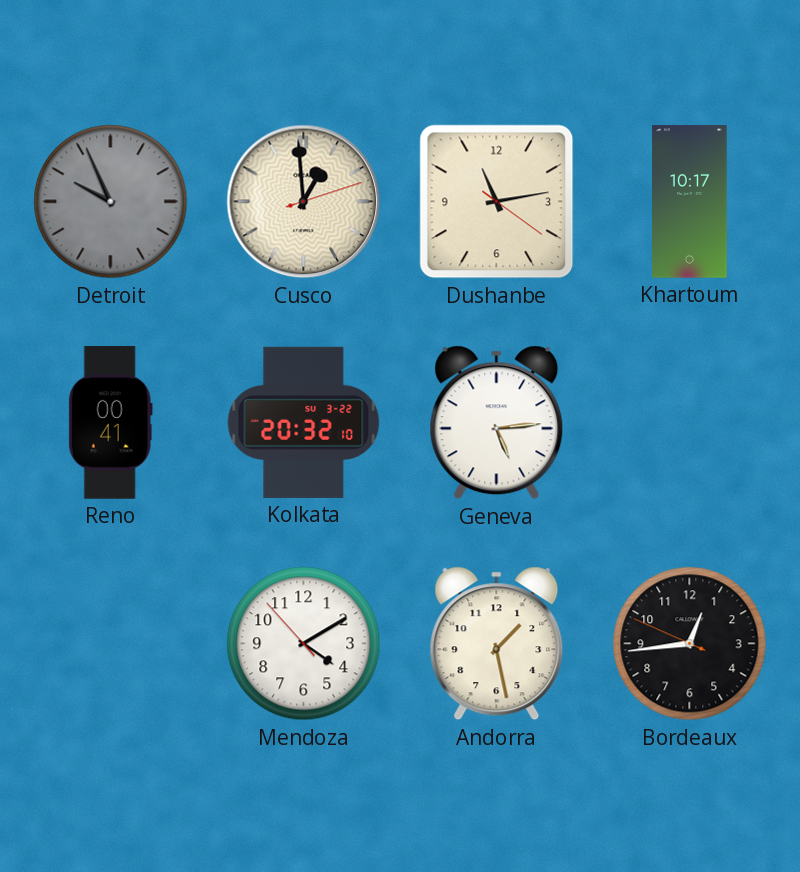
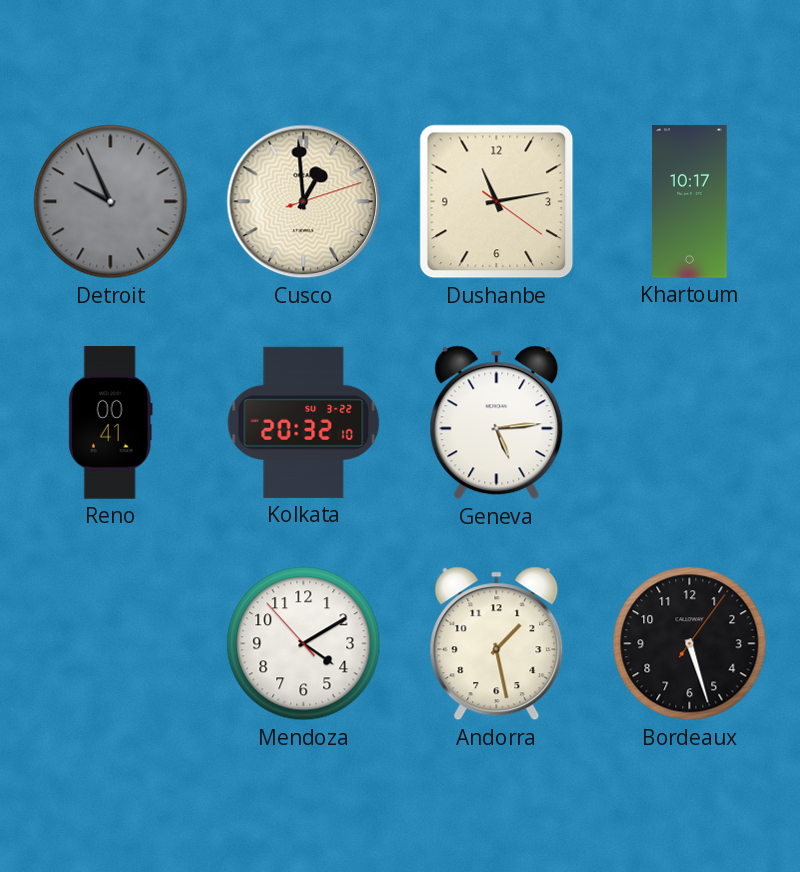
Bordeaux: 12:43 -> 5:27 (690, 644)
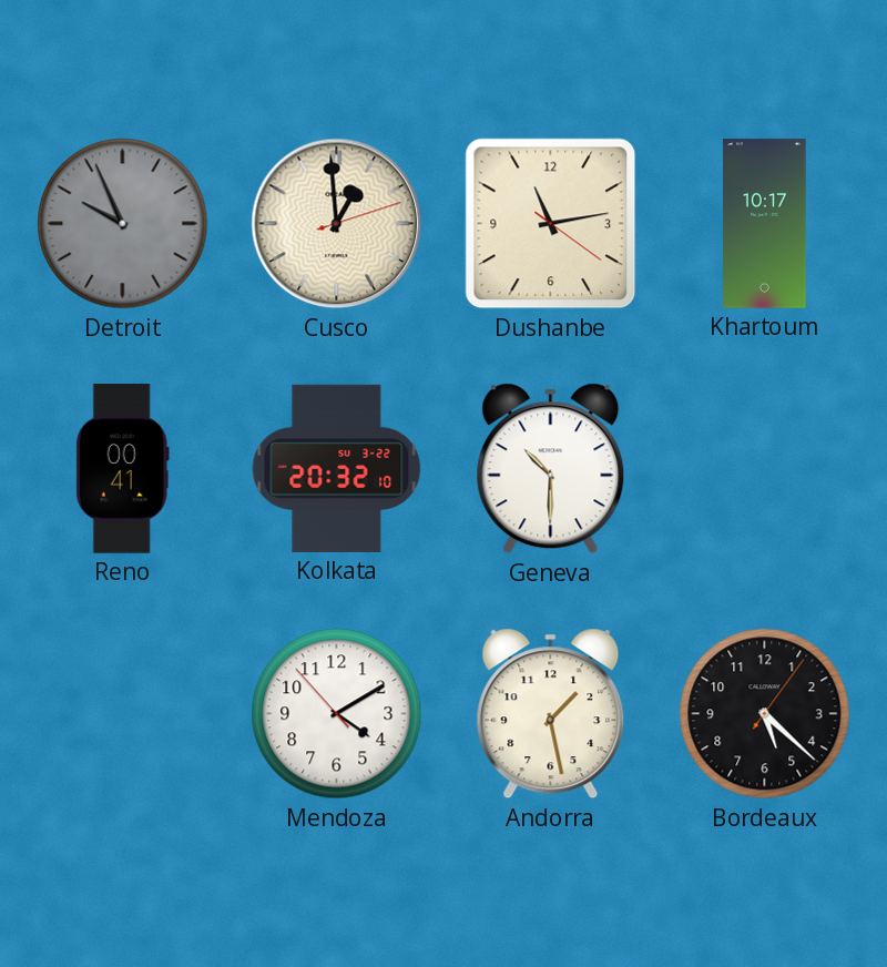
Geneva: 5:14 -> 10:30 (551, 469)
Bordeaux: 5:27 -> 5:22 (765, 714)
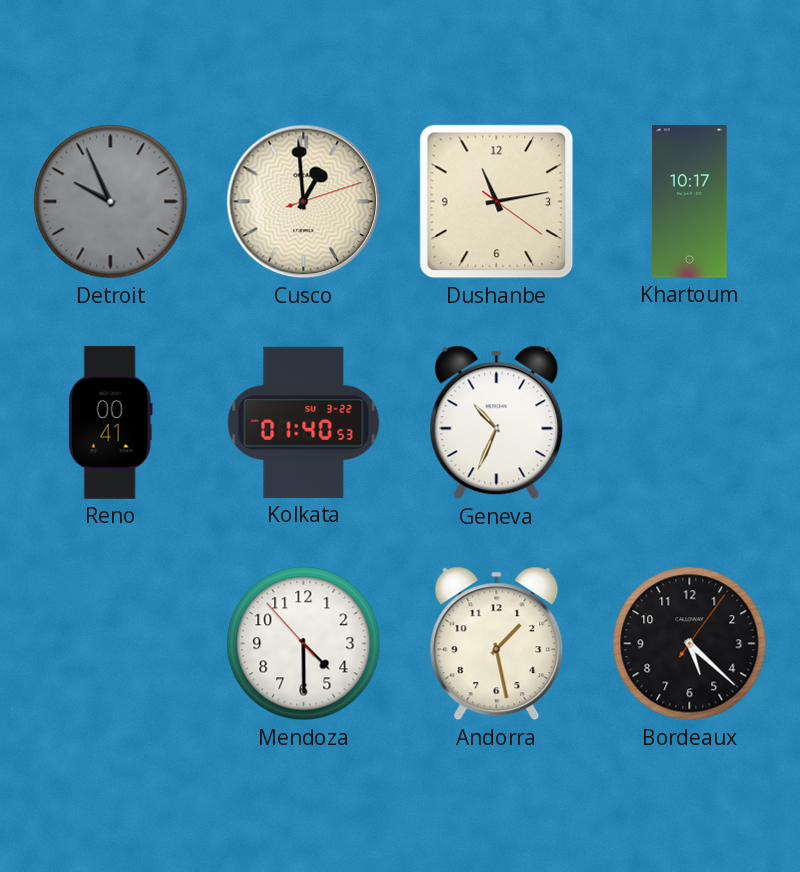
Kolkata: 20:32 -> 01:40 (304, 422)
Geneva: 10:30 -> 10:34 (497, 423)
Mendoza: 4:09 -> 4:29 (304, 644)
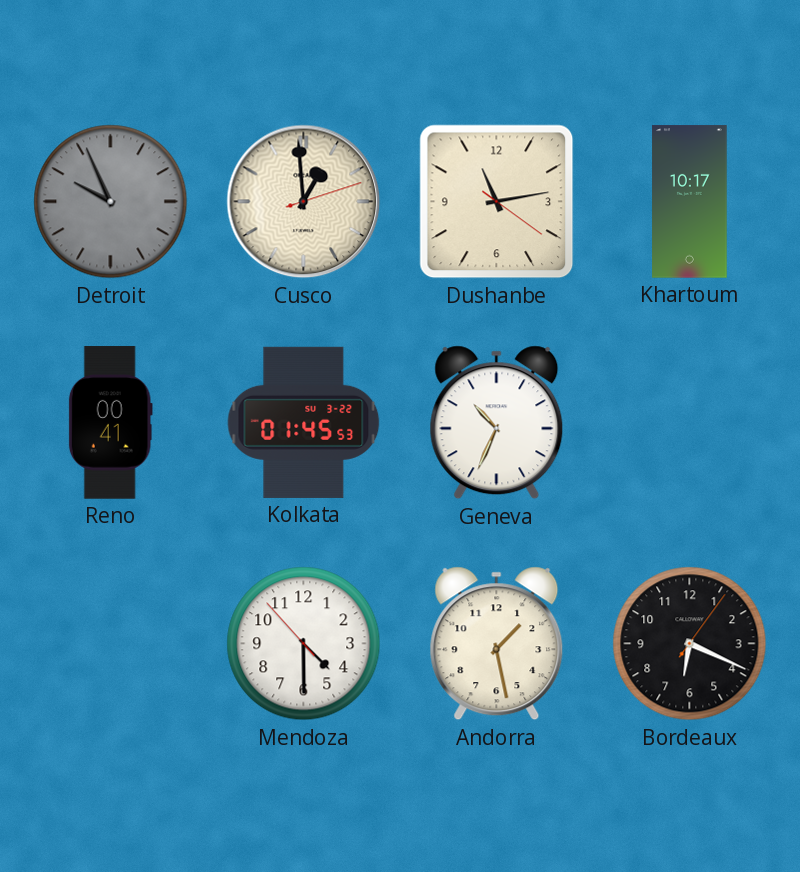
Kolkata: 01:40 -> 01:45 (304, 422)
Bordeaux: 5:22 -> 6:19 (690, 644)
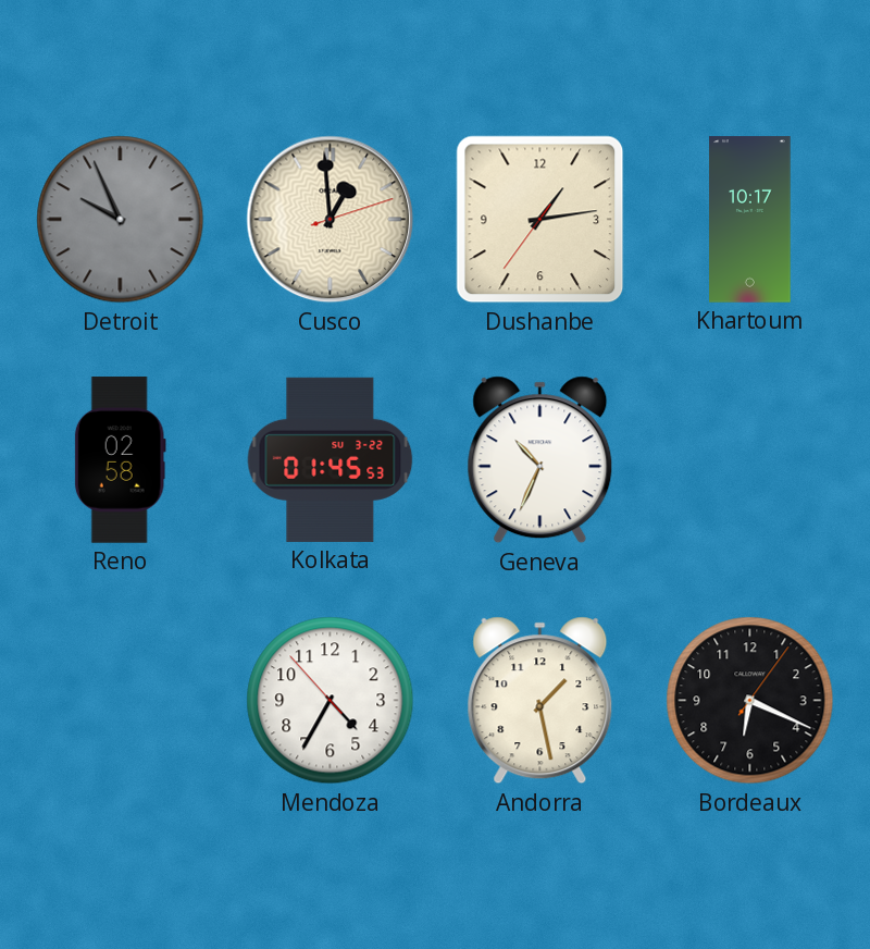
Dushanbe: 11:13 -> 1:13 (540, 220)
Reno: 00:41 -> 02:58 (120, 460)
Mendoza: 4:29 -> 4:34 (331, 701)
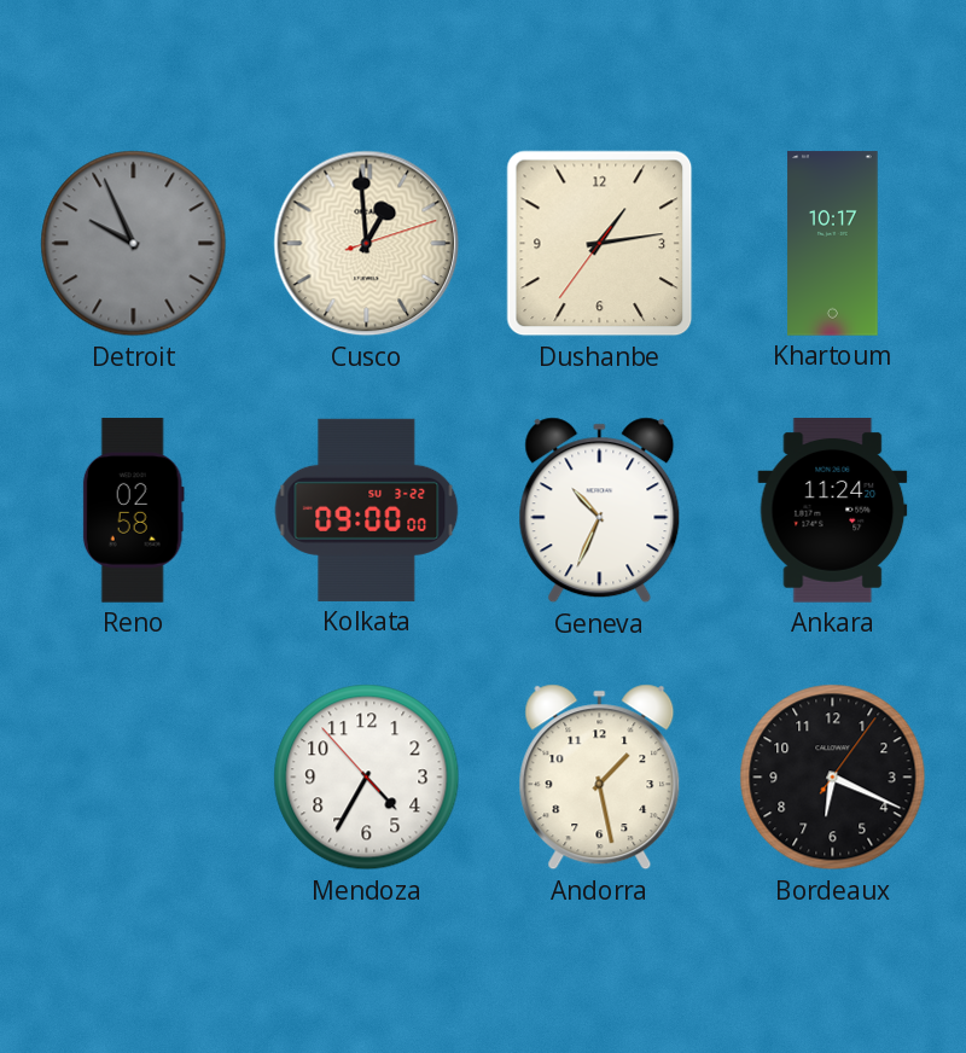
Kolkata: 01:45 -> 09:00 (367, 510)
Ankara: none -> 11:24 (833, 511)
